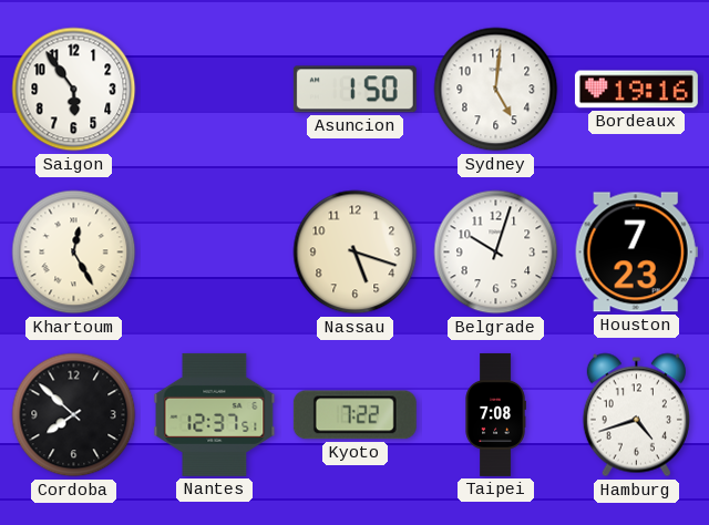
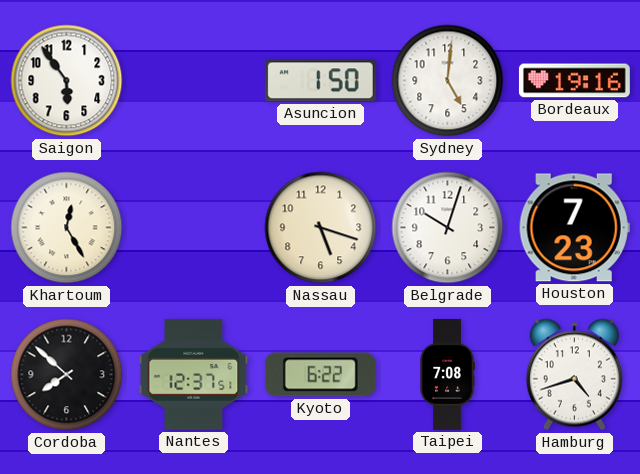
Kyoto: 7:22 -> 6:22 (320, 375)
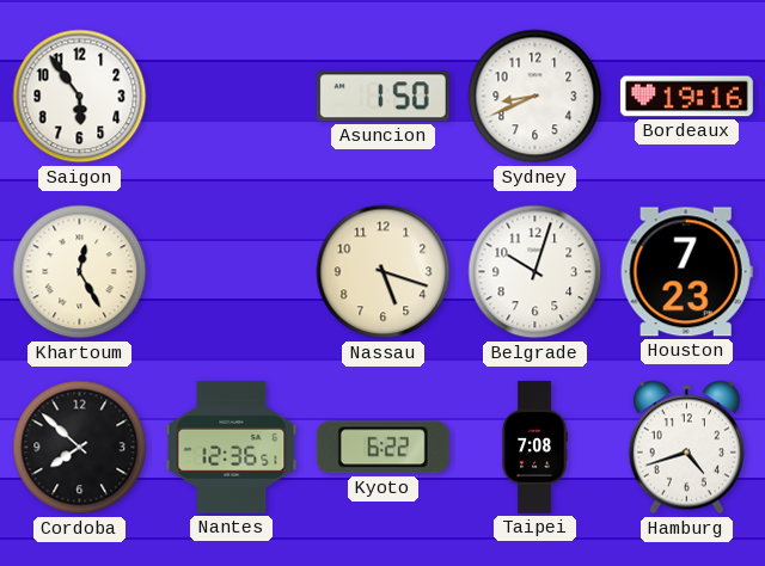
Sydney: 5:01 -> 8:41 (535, 97)
Nantes: 12:37 -> 12:36 (232, 447)
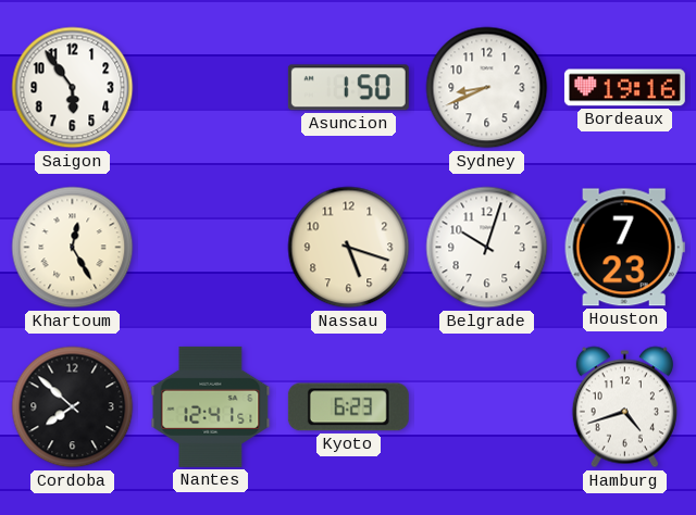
Nantes: 12:36 -> 12:41 (211, 406)
Kyoto: 6:22 -> 6:23 (348, 407)
Taipei: 7:08 -> none (534, 447)
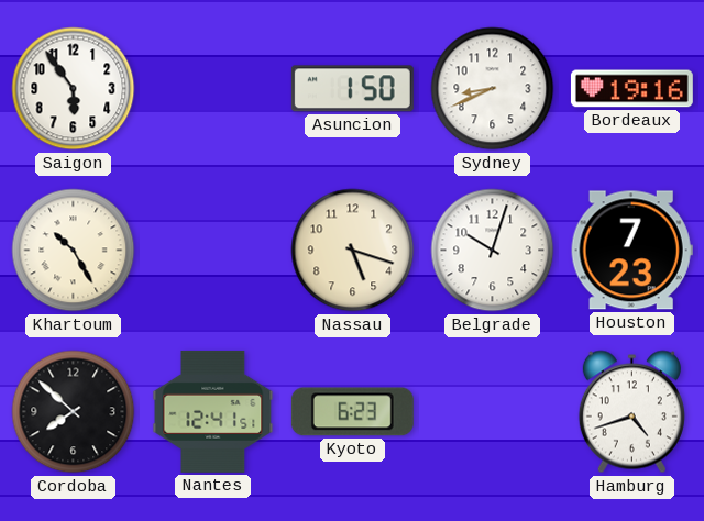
Khartoum: 12:25 -> 10:25 (74, 251)
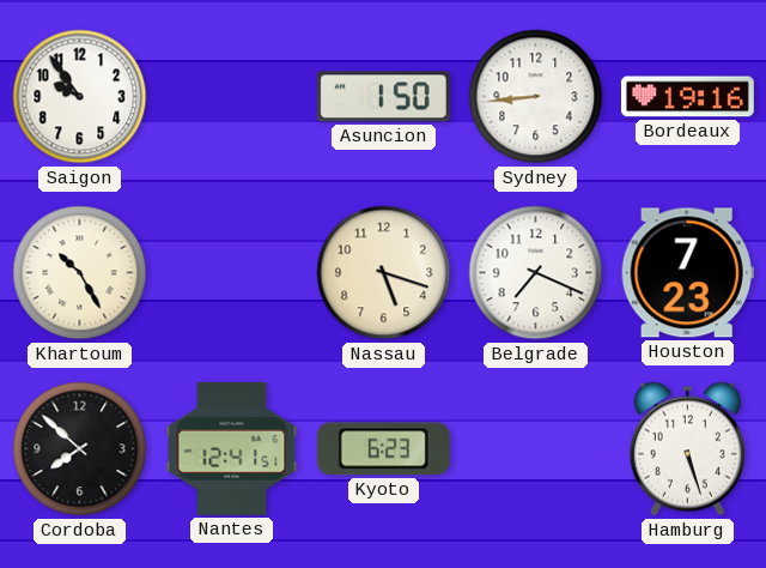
Saigon: 5:54 -> 9:54 (80, 97)
Sydney: 8:41 -> 8:44 (536, 97)
Belgrade: 10:03 -> 7:19 (536, 273)
Hamburg: 4:42 -> 5:27 (687, 449)
